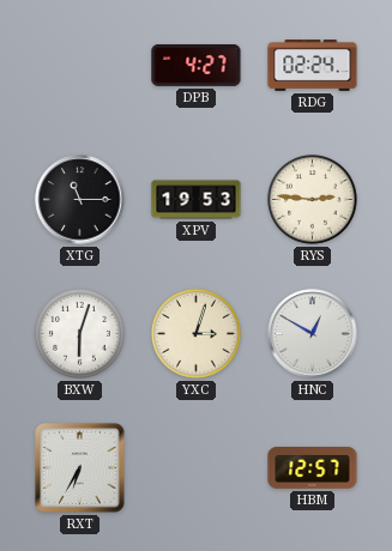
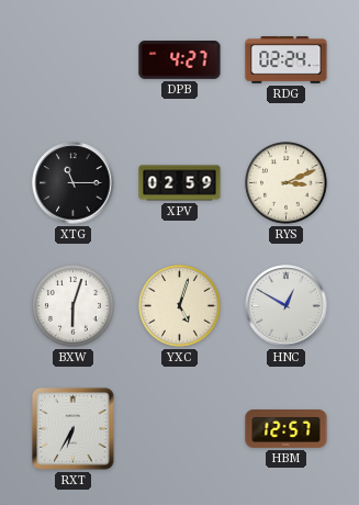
XPV: 19:53 -> 02:59 (180, 183)
RYS: 2:46 -> 3:11 (287, 183)
YXC: 3:03 -> 5:03 (180, 306)
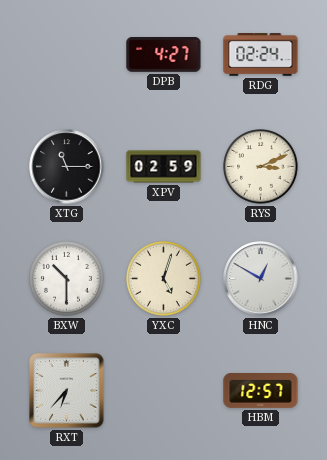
BXW: 6:03 -> 10:30 (67, 279)
RXT: 6:35 -> 6:37 (67, 391)
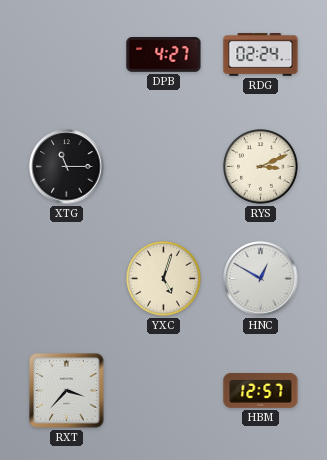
XPV: 02:59 -> none (164, 167)
BXW: 10:30 -> none (67, 279)
RXT: 6:37 -> 3:37 (67, 391)
